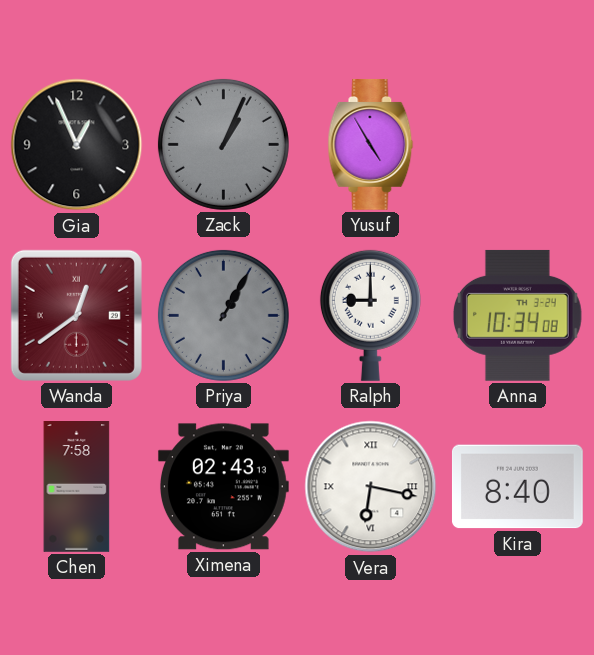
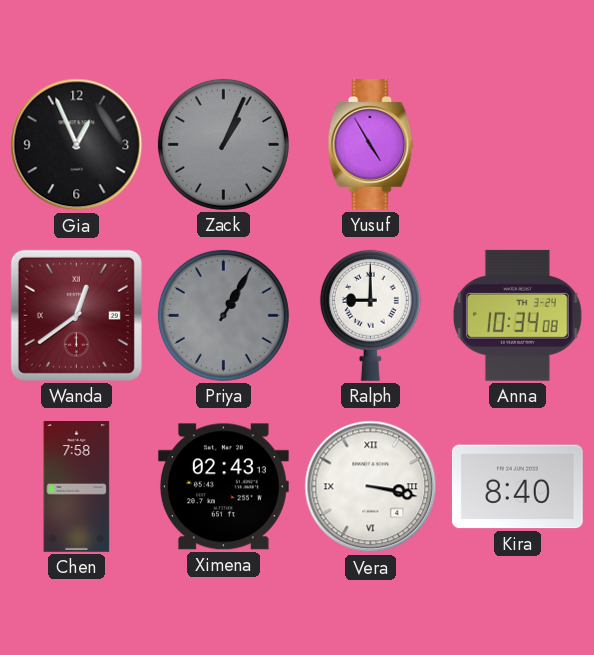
Vera: 6:17 -> 3:17 (371, 487)
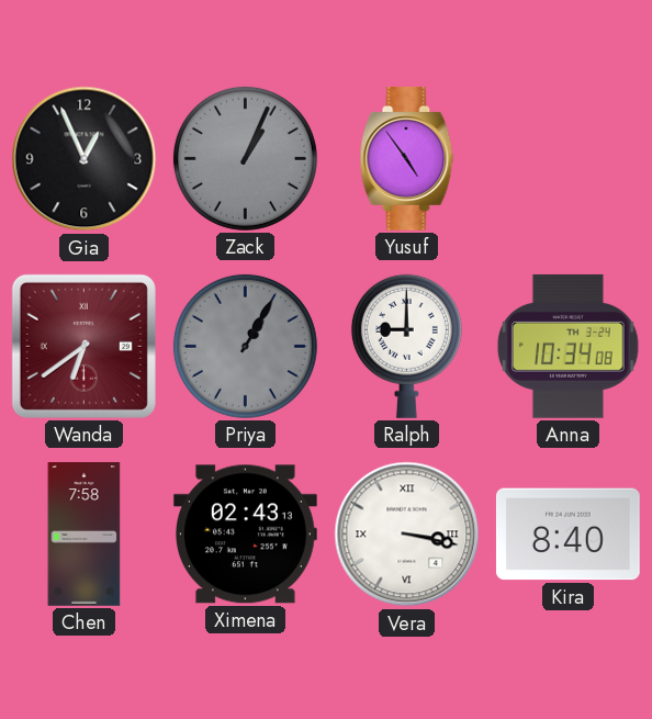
Yusuf: 4:55 -> 4:54 (407, 159)
Wanda: 12:39 -> 6:39 (83, 346)
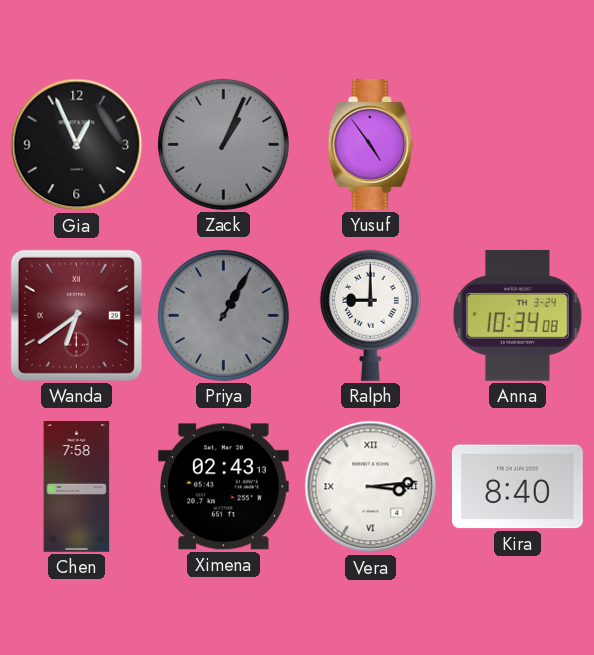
Vera: 3:17 -> 3:14 (371, 487)
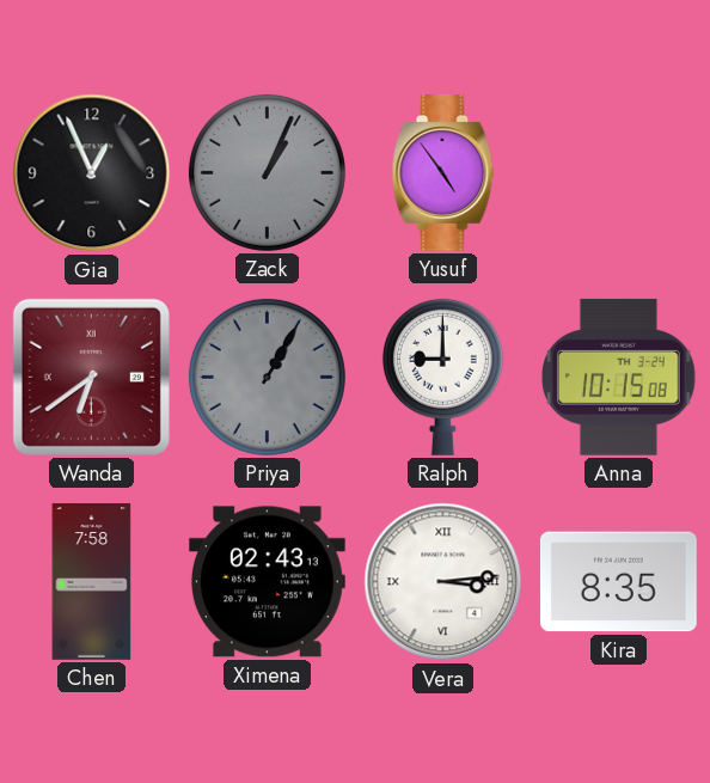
Anna: 10:34 -> 10:15 (619, 377)
Kira: 8:40 -> 8:35 (618, 582)
